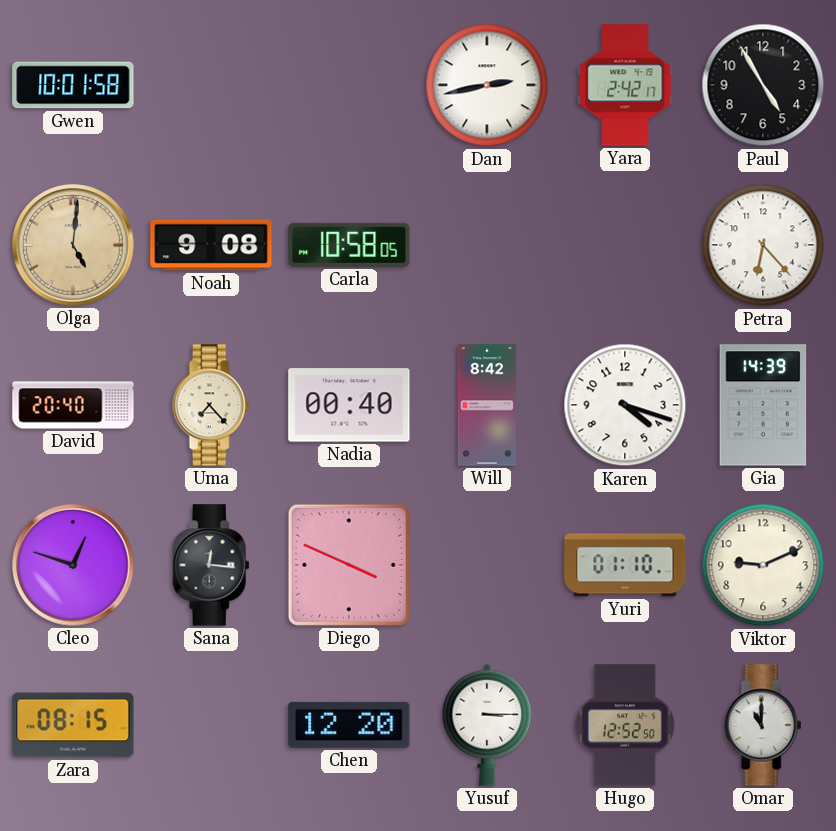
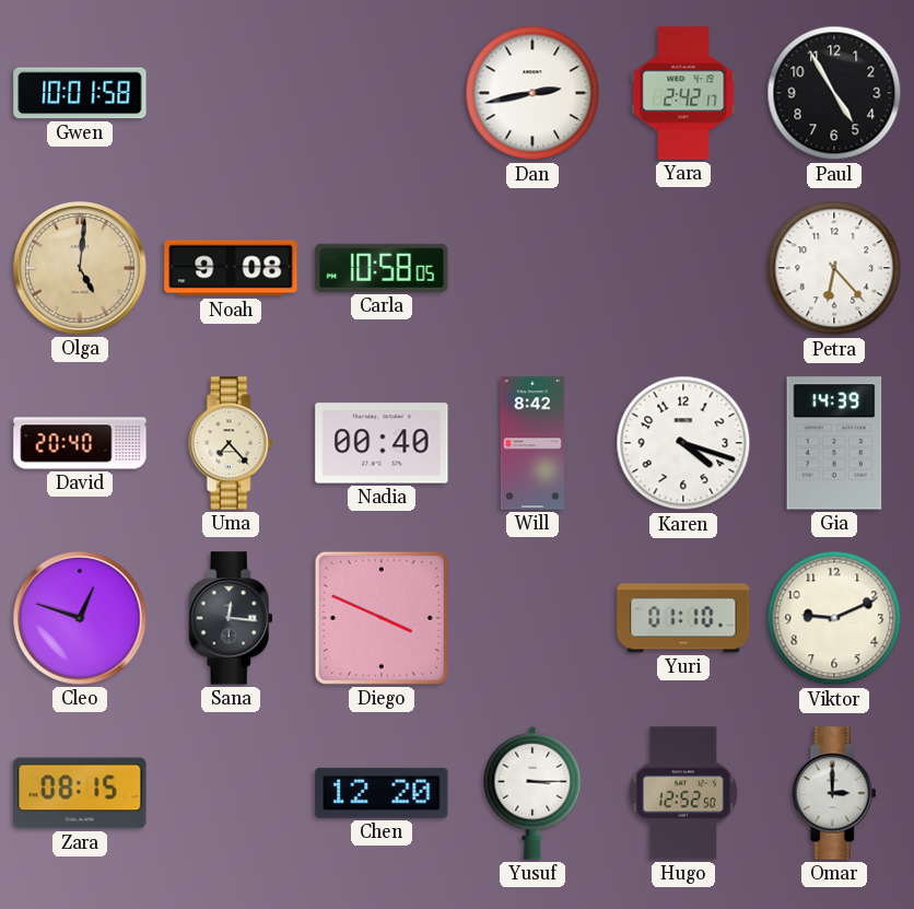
Omar: 11:00 -> 3:00 (834, 793)
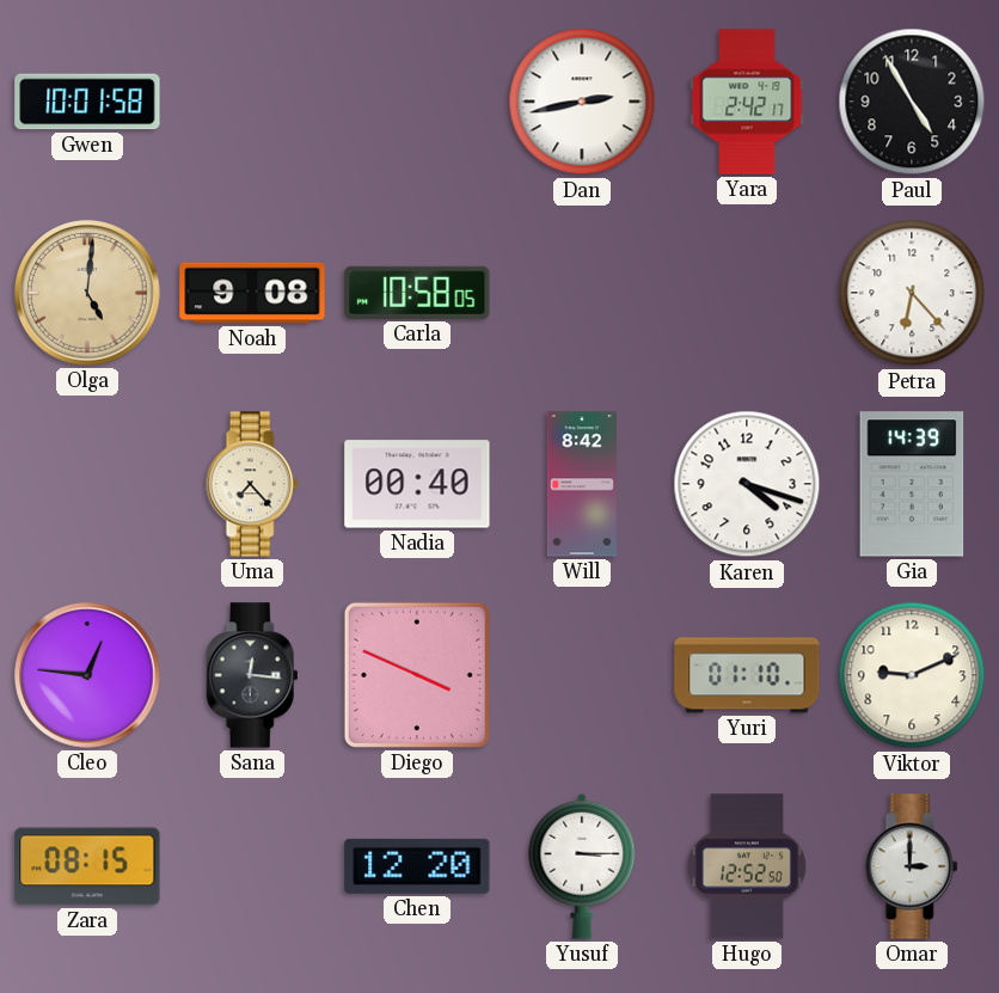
David: 20:40 -> none (80, 443)
Cleo: 12:48 -> 12:46 (87, 675)
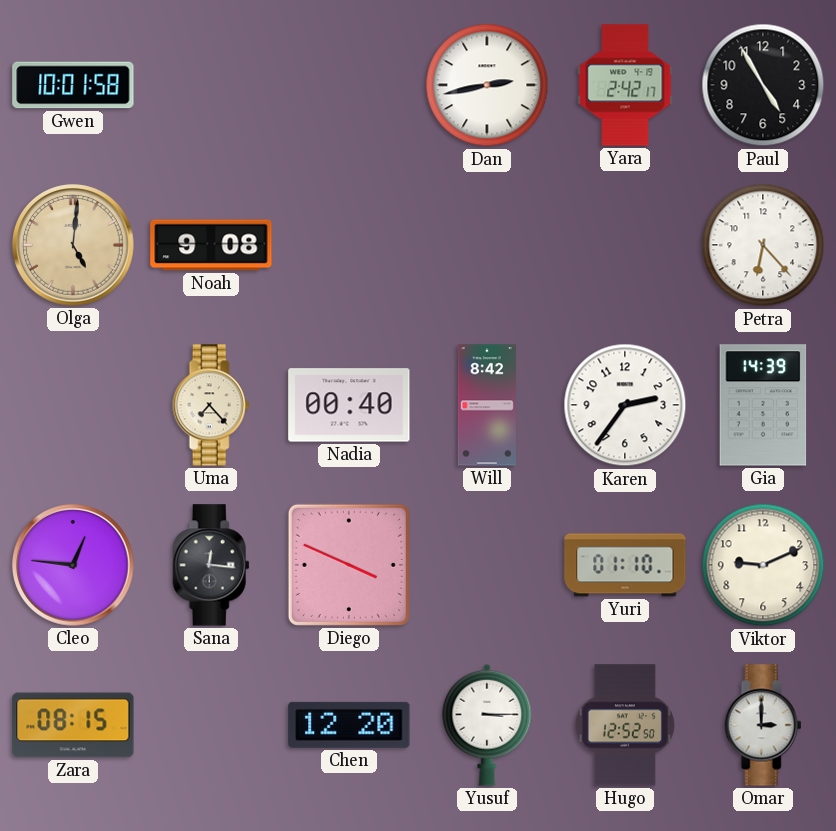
Carla: 10:58 -> none (417, 293)
Karen: 4:18 -> 2:36 (625, 405)
